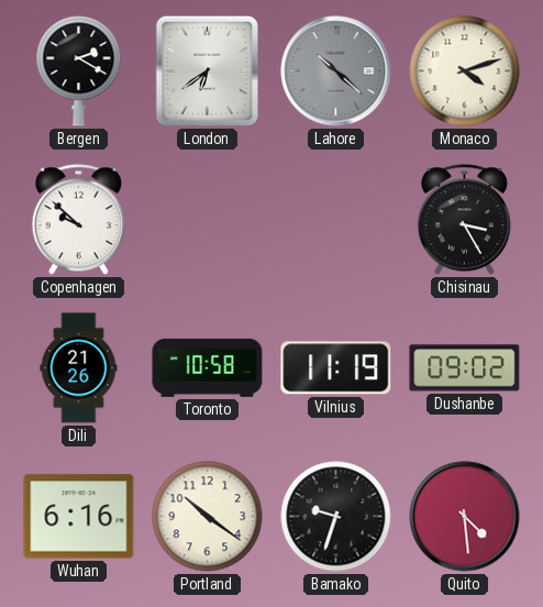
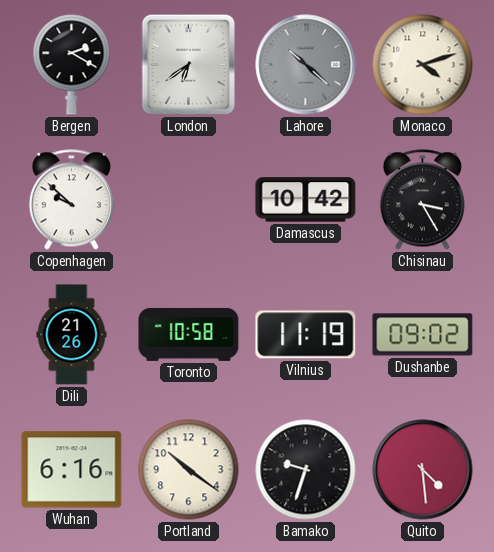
Damascus: none -> 10:42 (306, 200)
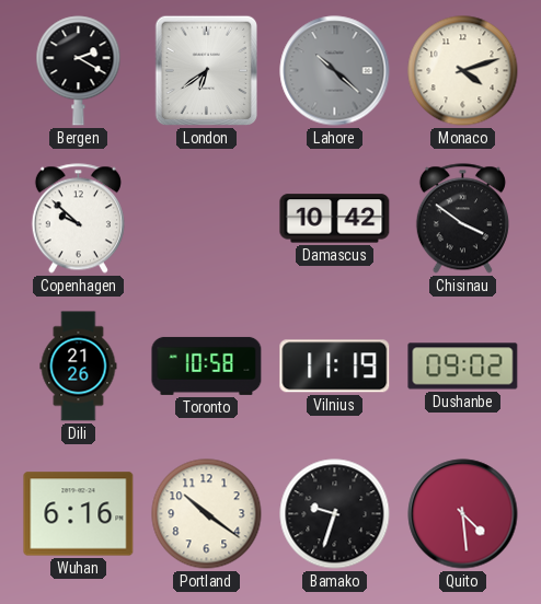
Chisinau: 3:25 -> 3:51 (462, 219)
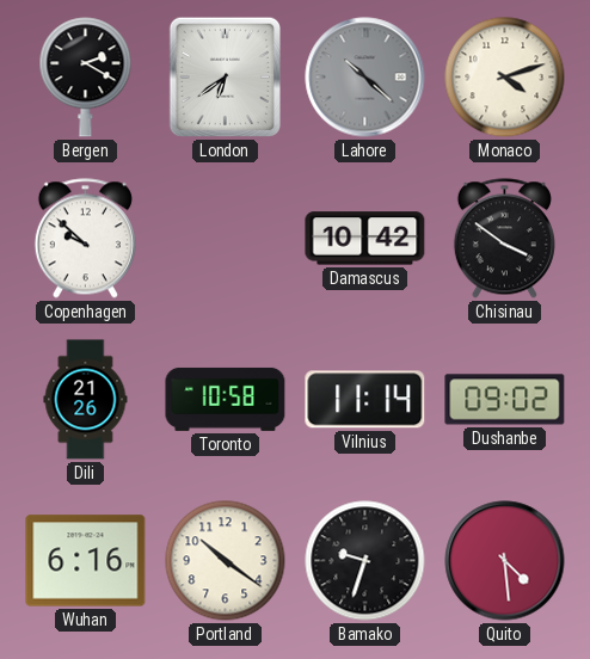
Vilnius: 11:19 -> 11:14 (365, 400)
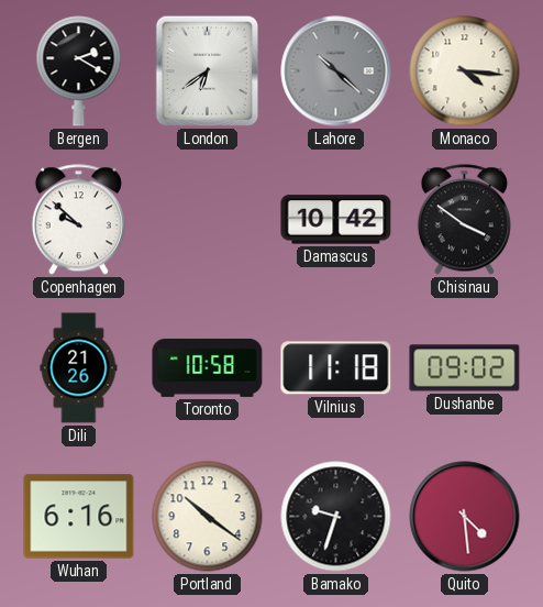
Monaco: 4:12 -> 4:16 (465, 71)
Vilnius: 11:14 -> 11:18 (336, 368)
